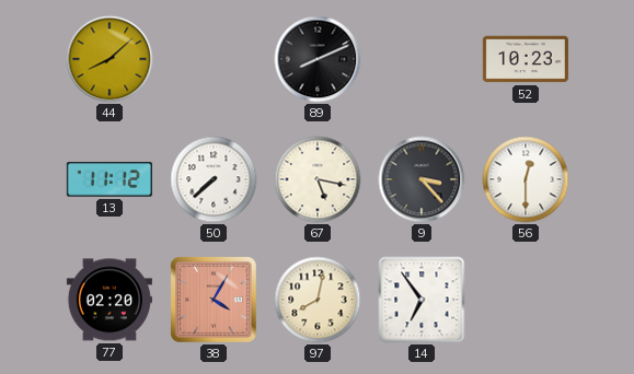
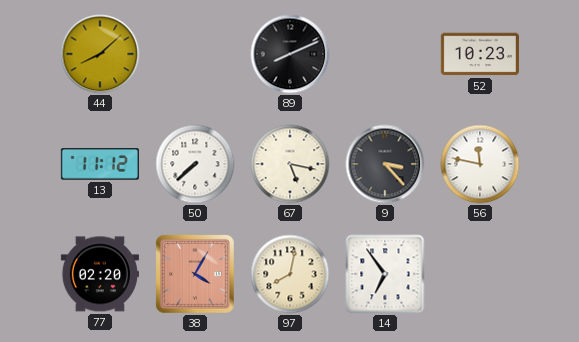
56: 12:30 -> 11:47 (480, 164)
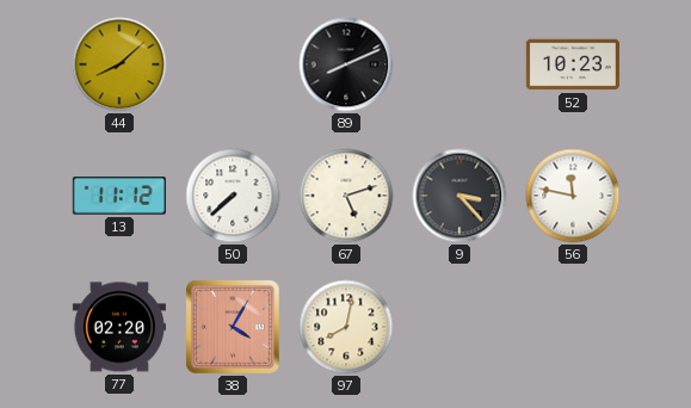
67: 5:17 -> 5:12 (346, 196)
14: 6:54 -> none (385, 274)
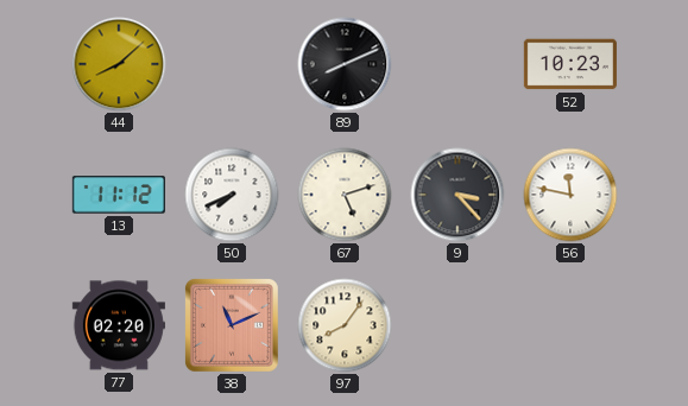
50: 7:38 -> 7:41 (232, 195)
38: 4:05 -> 11:11 (232, 325)
97: 8:02 -> 8:06 (345, 325)
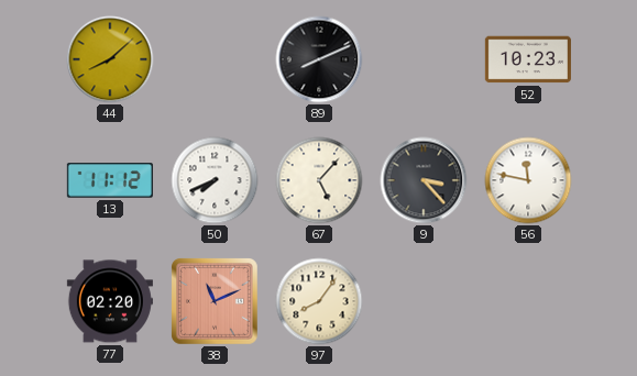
67: 5:12 -> 5:07 (319, 180)
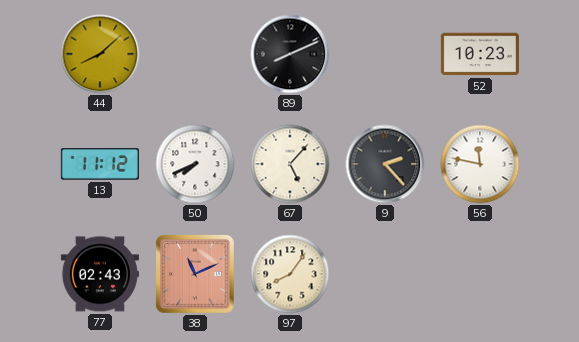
9: 3:23 -> 2:23 (385, 164)
77: 02:20 -> 02:43 (100, 274)
